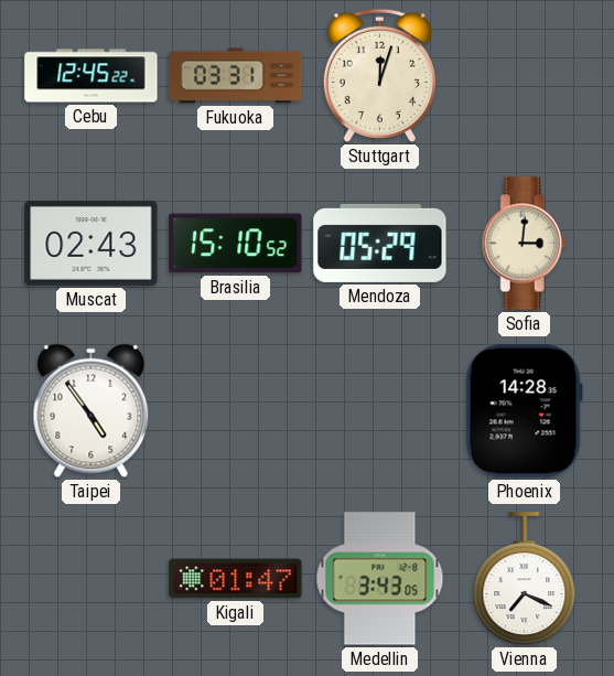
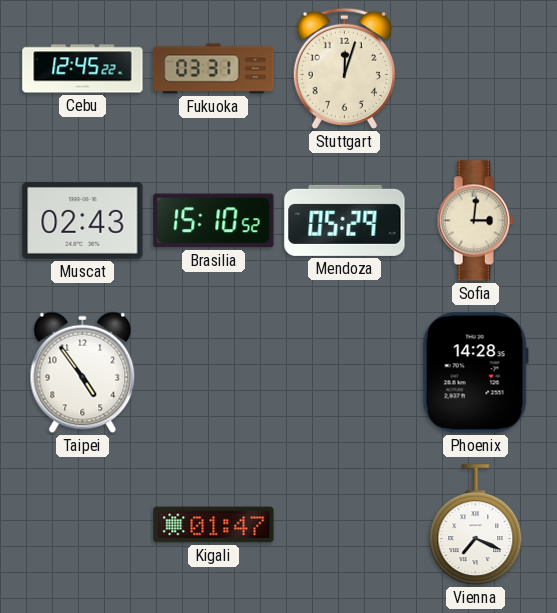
Medellin: 3:43 -> none (380, 579)
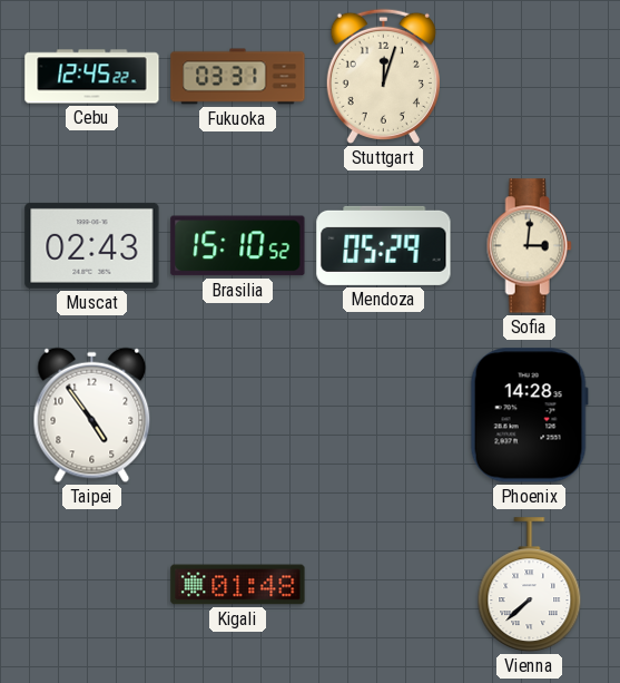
Kigali: 01:47 -> 01:48 (238, 585)
Vienna: 7:19 -> 7:38 (530, 585)
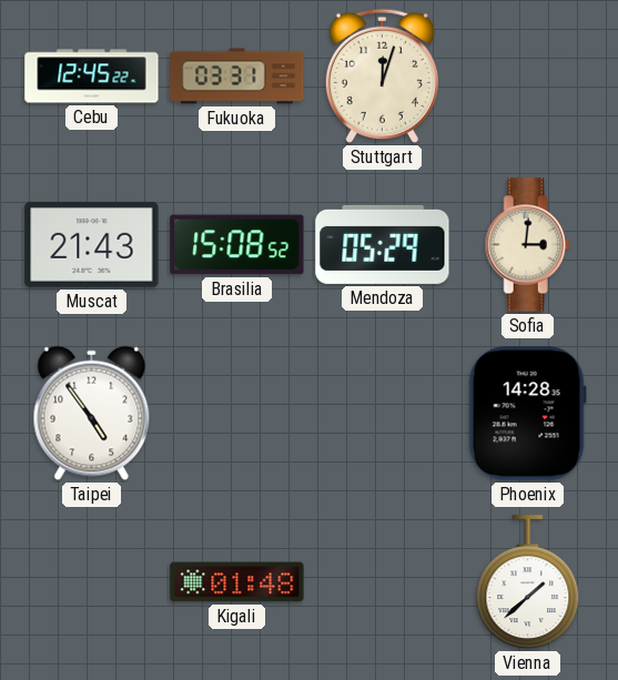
Muscat: 02:43 -> 21:43 (92, 244)
Brasilia: 15:10 -> 15:08 (237, 245)
Vienna: 7:38 -> 1:38 (528, 582)
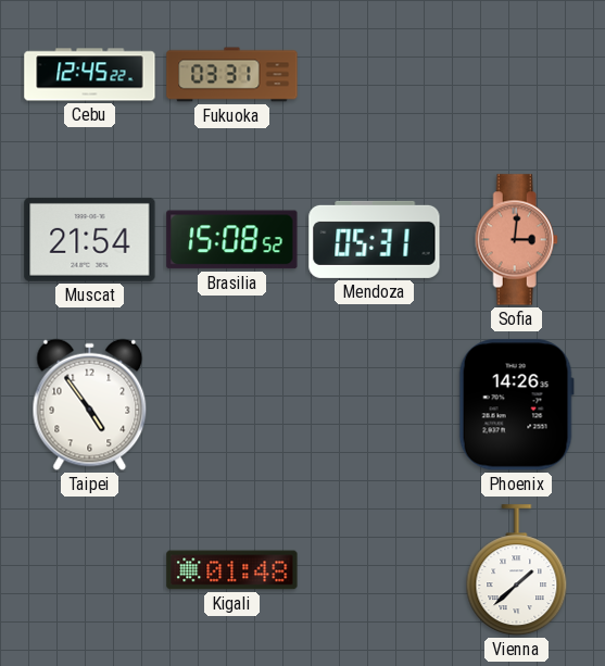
Stuttgart: 12:03 -> none (382, 75)
Muscat: 21:43 -> 21:54 (90, 239)
Mendoza: 05:29 -> 05:31 (375, 239)
Sofia dial: cream -> salmon (516, 240)
Phoenix: 14:28 -> 14:26 (516, 405)
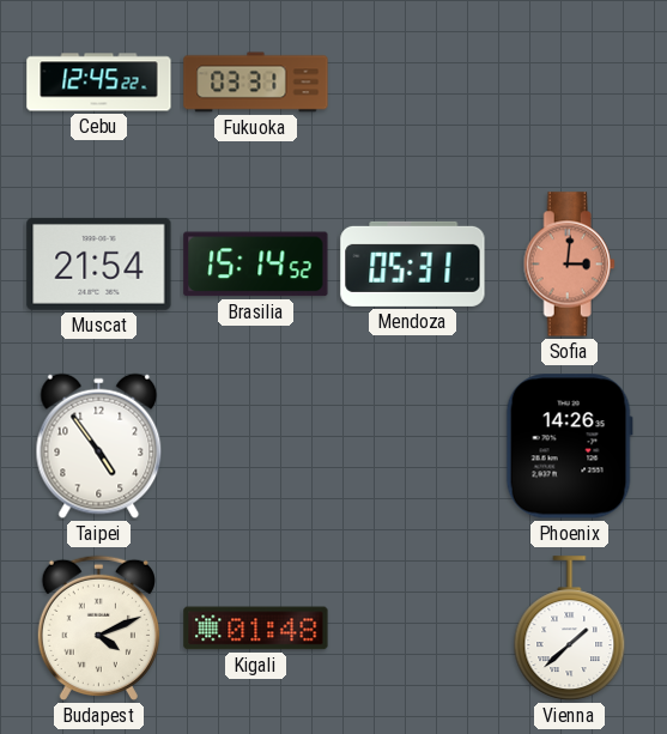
Brasilia: 15:08 -> 15:14 (256, 265)
Budapest: none -> 4:11 (98, 627)
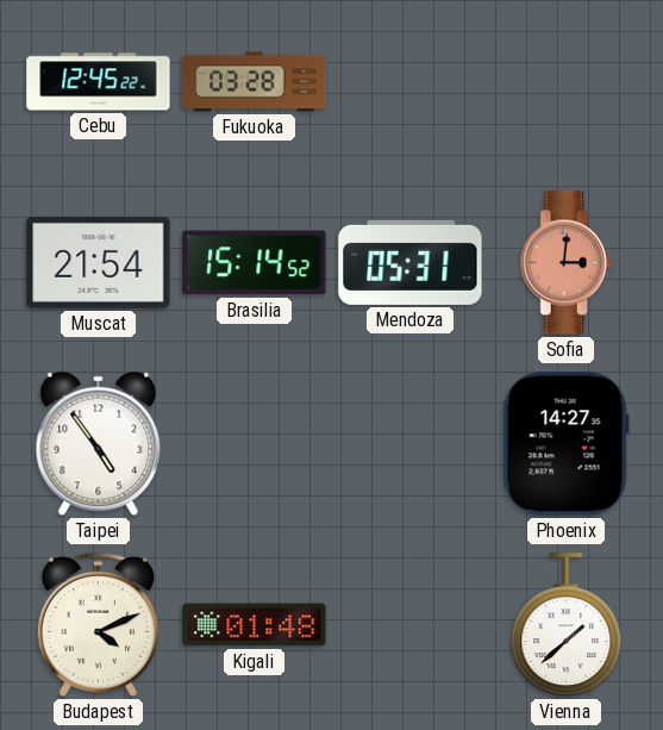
Fukuoka: 03:31 -> 03:28 (255, 82)
Phoenix: 14:26 -> 14:27 (565, 444)
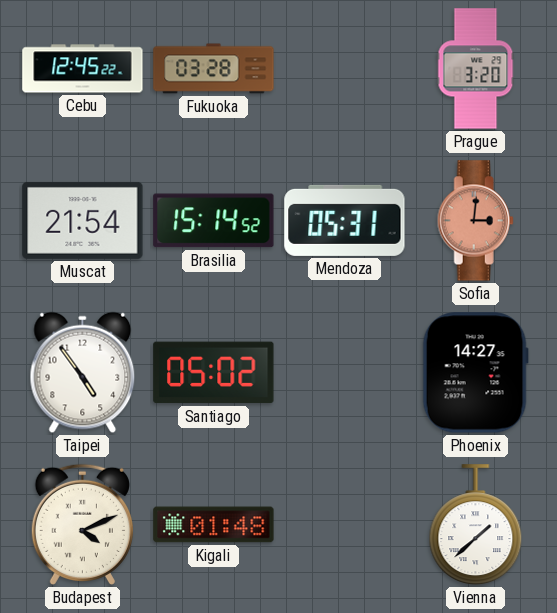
Prague: none -> 3:20 (476, 69)
Santiago: none -> 05:02 (214, 373)
